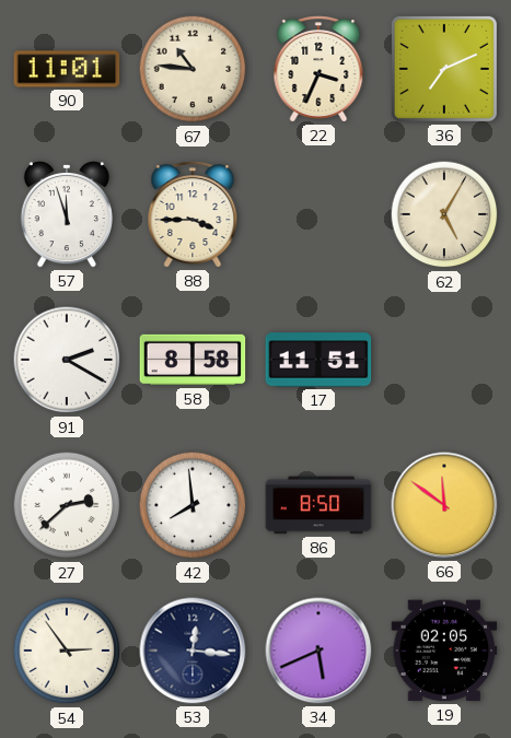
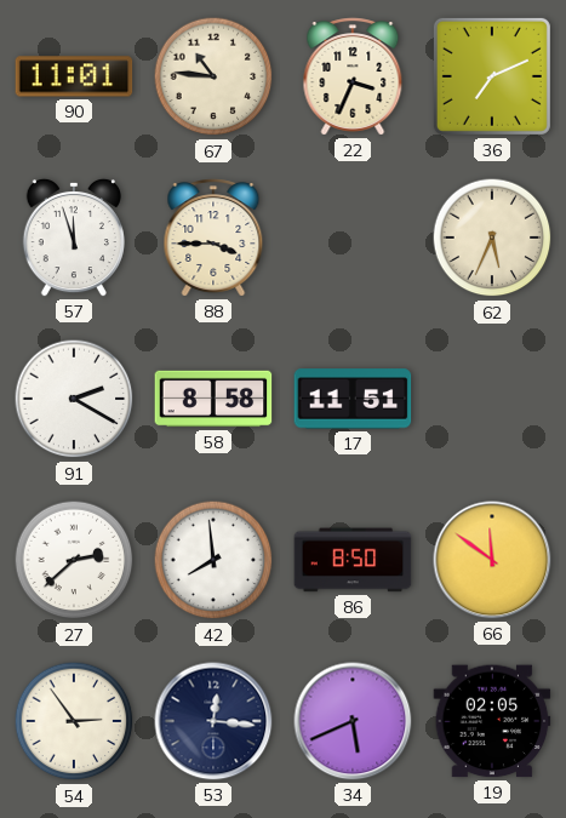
62: 5:05 -> 5:34 (492, 238)
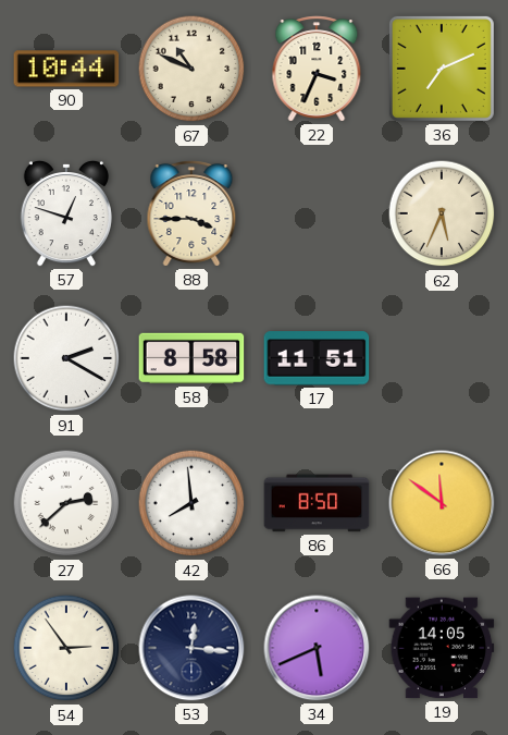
90: 11:01 -> 10:44 (66, 69)
67: 10:46 -> 10:49 (191, 69)
57: 11:57 -> 12:48 (66, 213)
19: 02:05 -> 14:05 (442, 648)
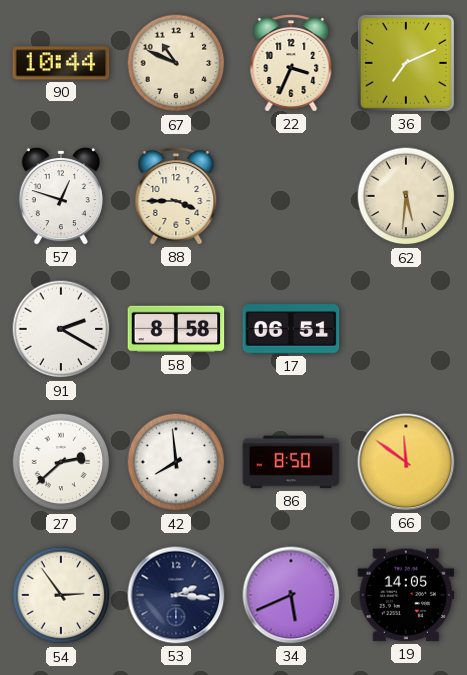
62: 5:34 -> 5:31 (406, 196)
17: 11:51 -> 06:51 (291, 329)
53: 12:16 -> 2:16 (176, 595)
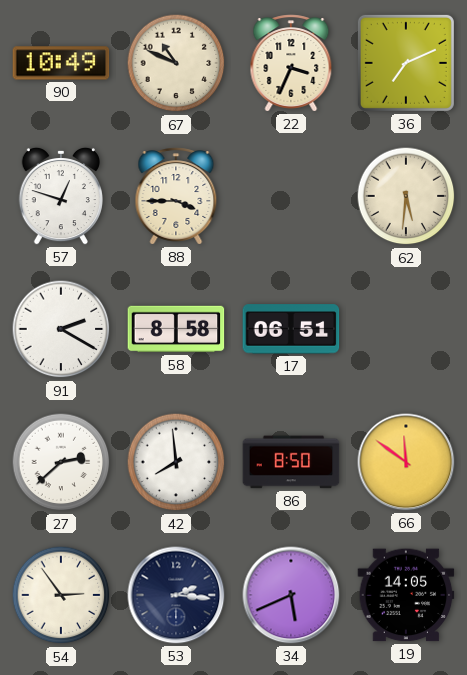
90: 10:44 -> 10:49 (61, 63)
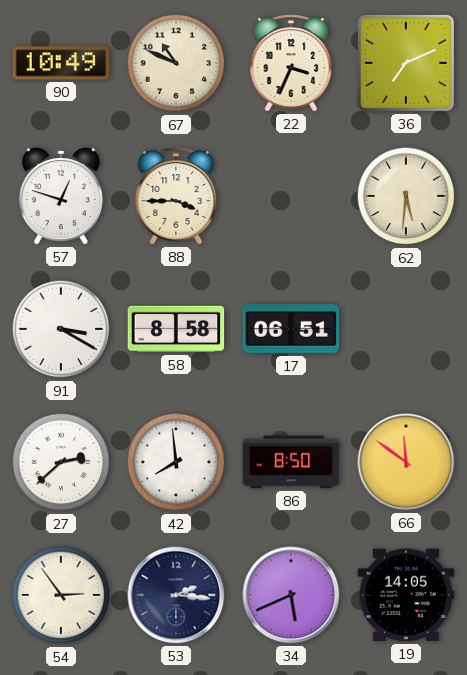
91: 2:20 -> 3:20 (61, 329)
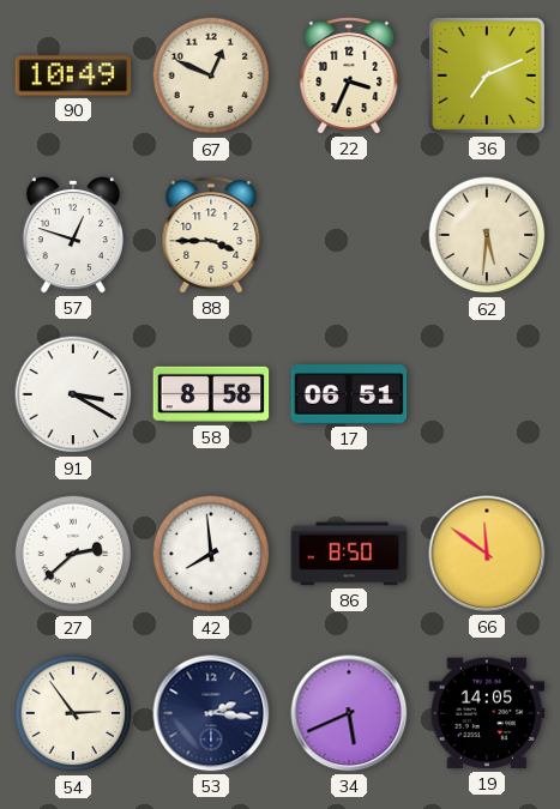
67: 10:49 -> 12:49 (211, 76)
